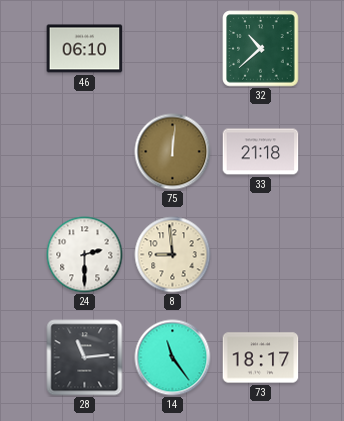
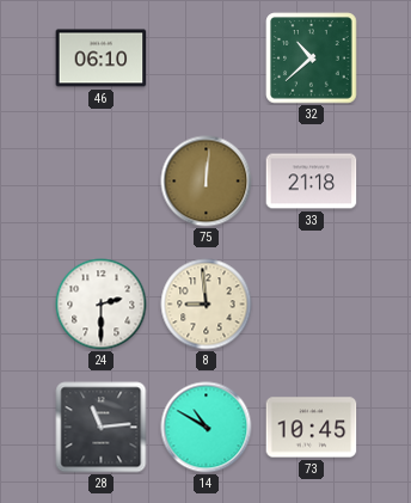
14: 11:24 -> 10:50 (207, 428)
73: 18:17 -> 10:45 (312, 428)
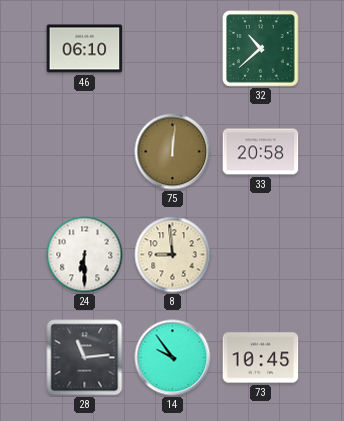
33: 21:18 -> 20:58 (261, 152)
24: 2:30 -> 6:30 (85, 255)
14: 10:50 -> 9:54 (173, 358)
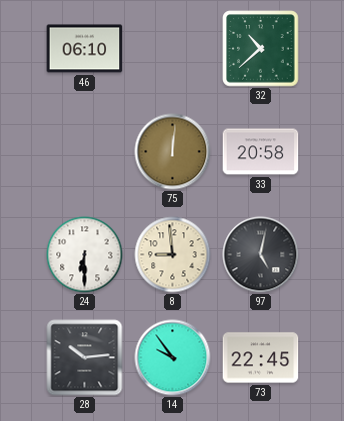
97: none -> 5:02 (261, 255)
28: 11:14 -> 10:14 (85, 358)
73: 10:45 -> 22:45 (261, 358)
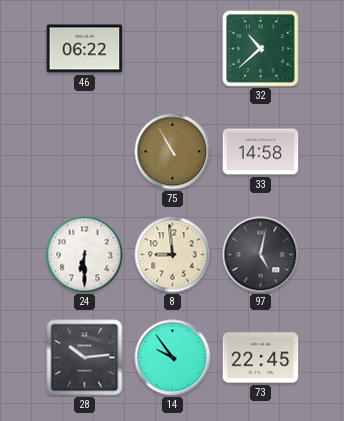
46: 06:10 -> 06:22 (85, 49)
75: 12:01 -> 10:55 (173, 152)
33: 20:58 -> 14:58 (261, 152)
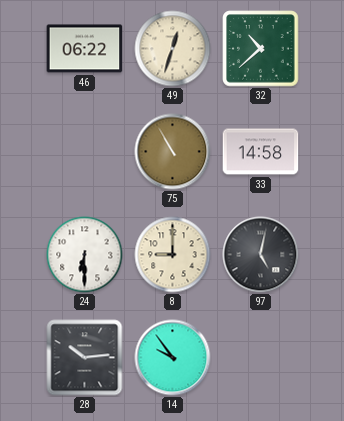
49: none -> 12:33 (173, 49)
8: 8:59 -> 9:00 (173, 255)
73: 22:45 -> none (261, 358)
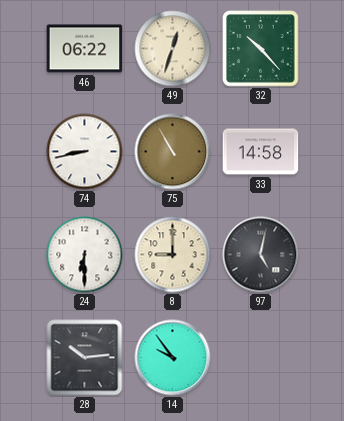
32: 10:38 -> 10:23 (261, 49)
74: none -> 8:43 (85, 152)
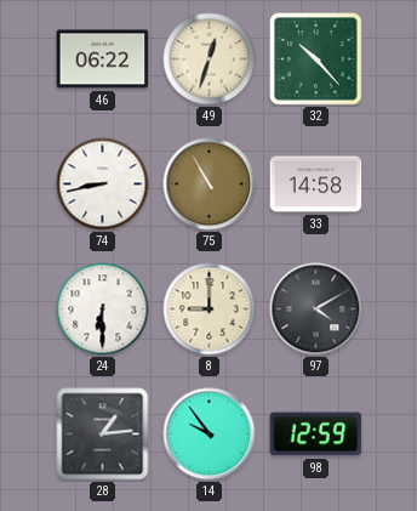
97: 5:02 -> 4:10 (316, 310)
28: 10:14 -> 1:14 (103, 435)
98: none -> 12:59 (316, 435)
